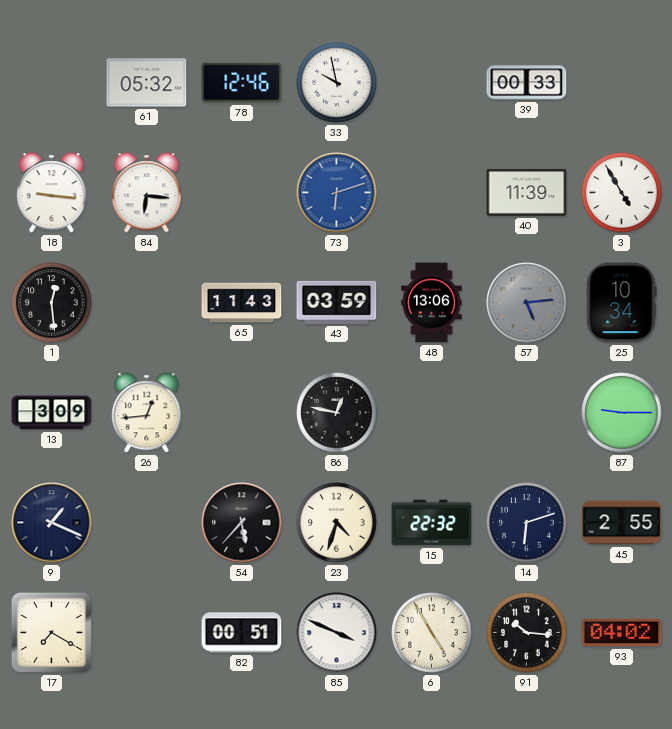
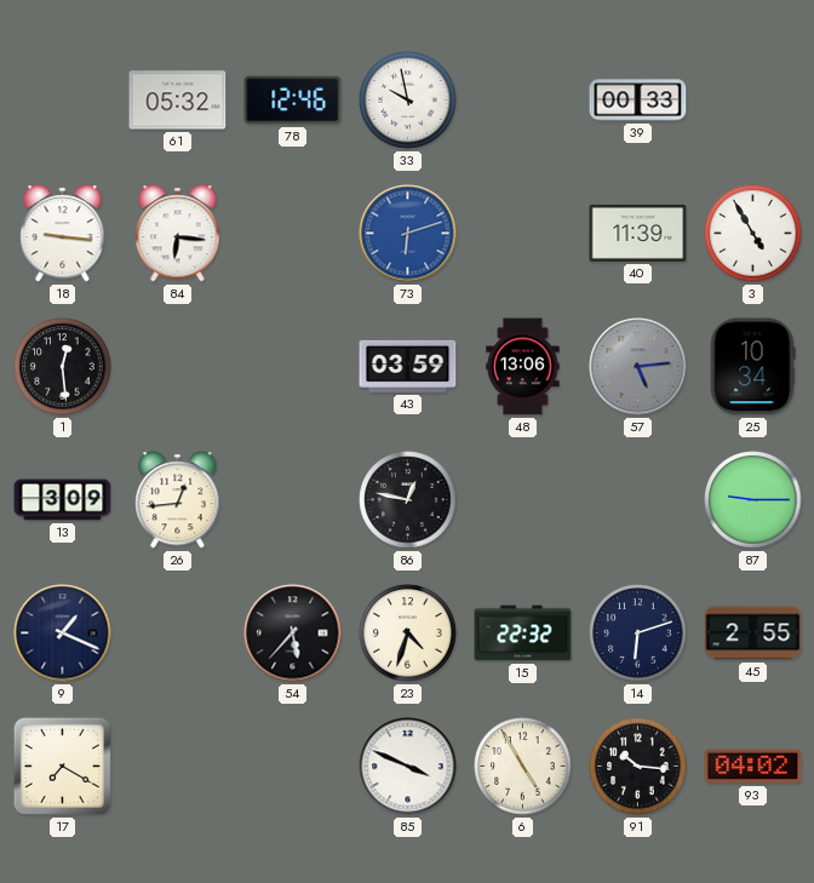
65: 11:43 -> none (242, 303)
82: 00:51 -> none (242, 633)
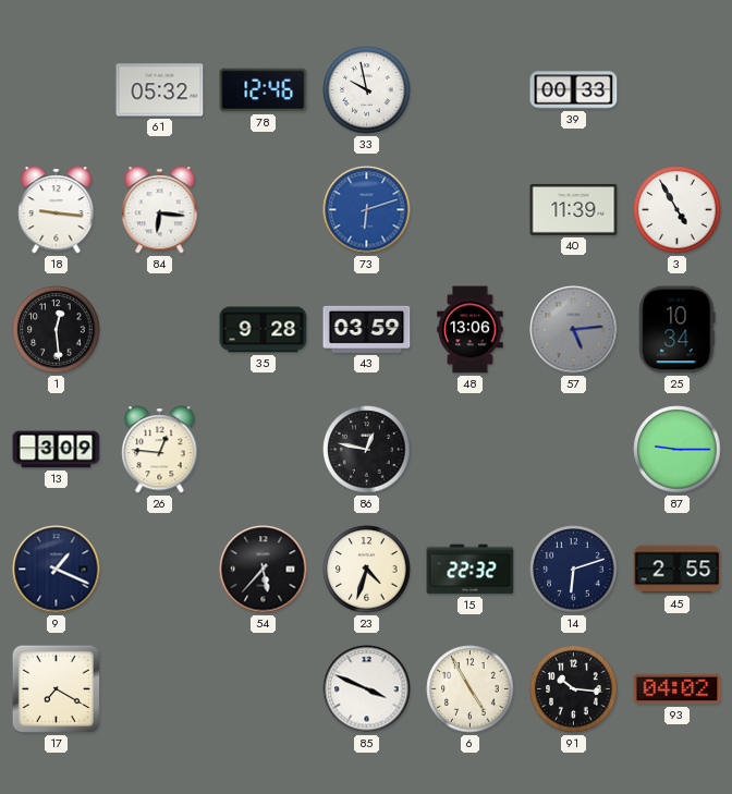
35: none -> 9:28 (264, 330)
26: 12:44 -> 12:46 (160, 450)
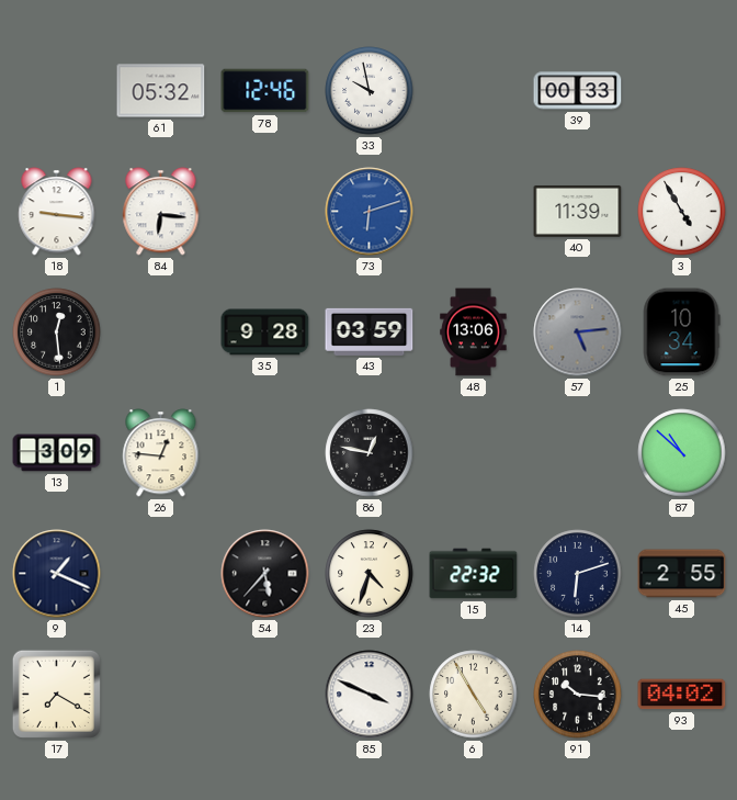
87: 9:15 -> 10:52 (682, 453)
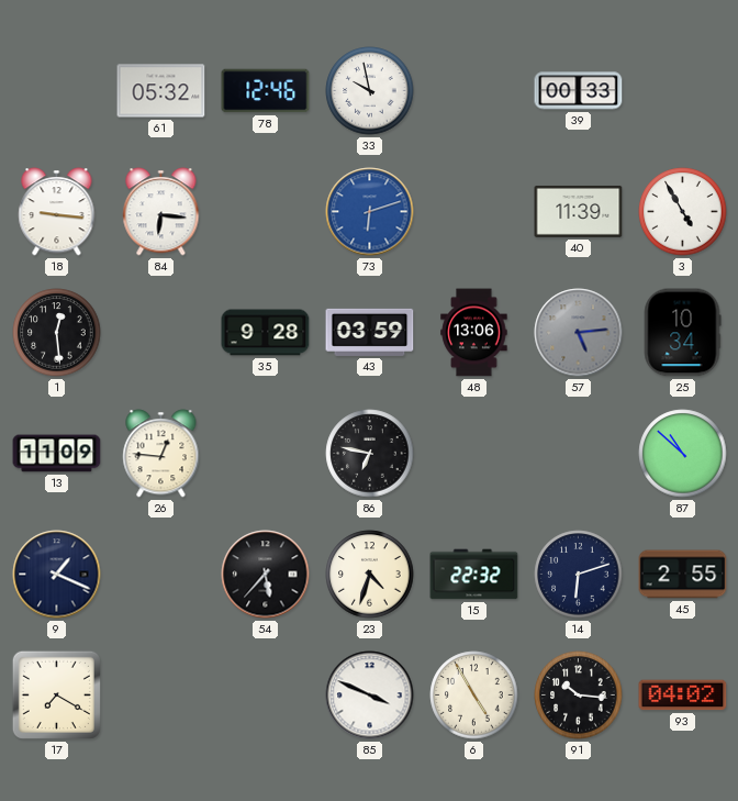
13: 3:09 -> 11:09 (57, 454)
86: 12:47 -> 6:47 (370, 454)
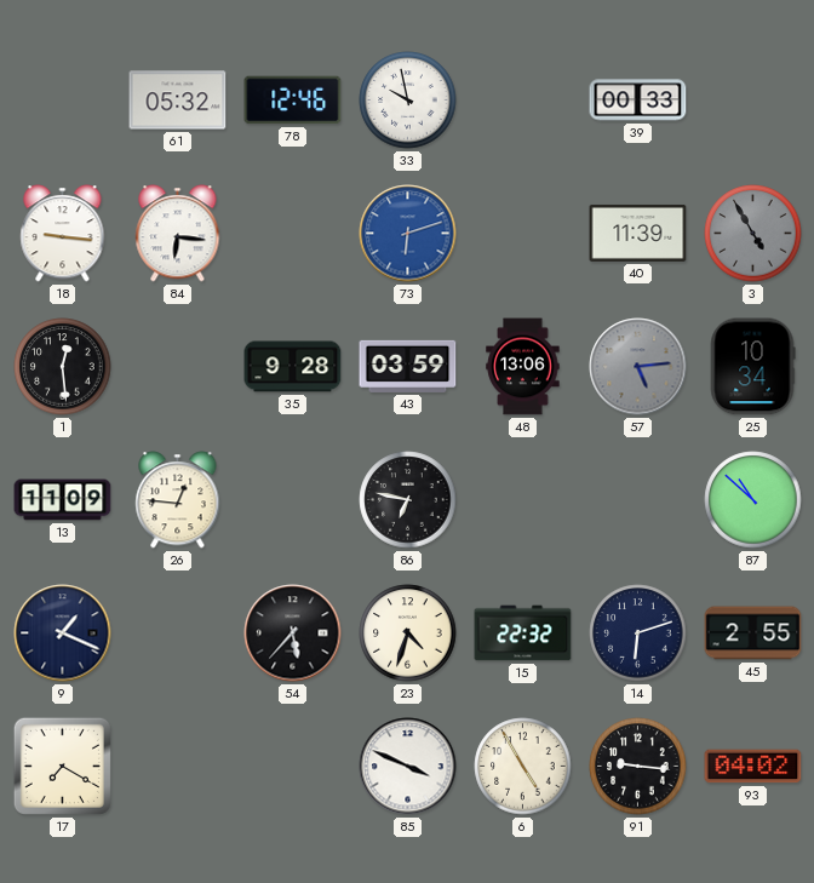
3 dial: white -> grey (753, 234)
91: 10:16 -> 9:16 (638, 767)
